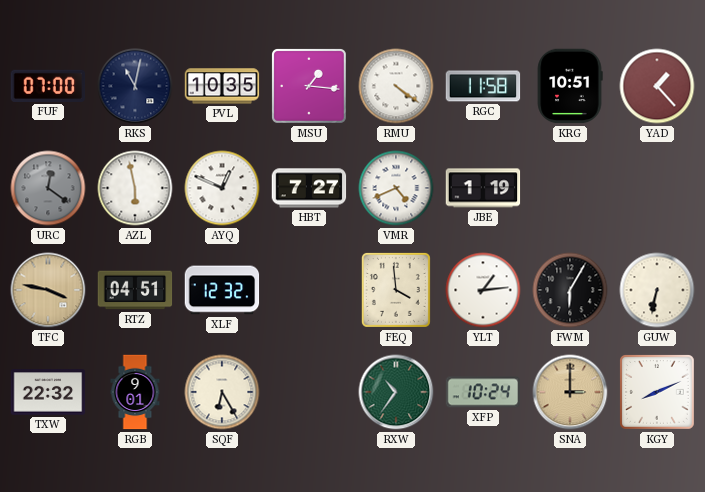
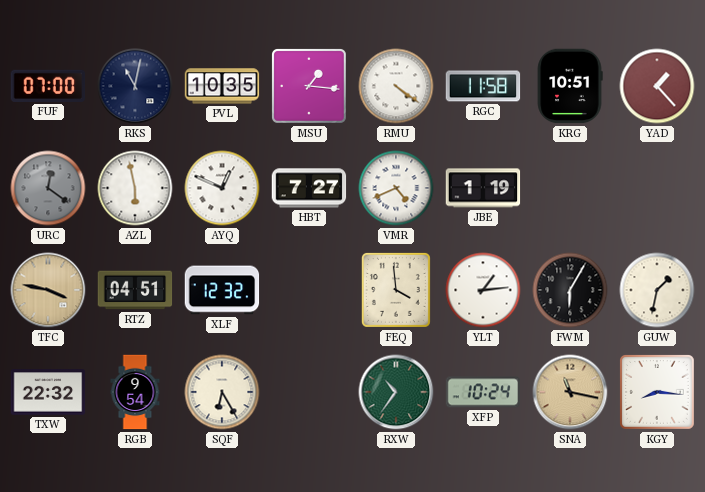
GUW: 6:32 -> 1:32 (657, 290)
RGB: 9:01 -> 9:54 (135, 392)
SNA: 3:00 -> 11:17 (570, 392)
KGY: 8:11 -> 8:16 (658, 393)
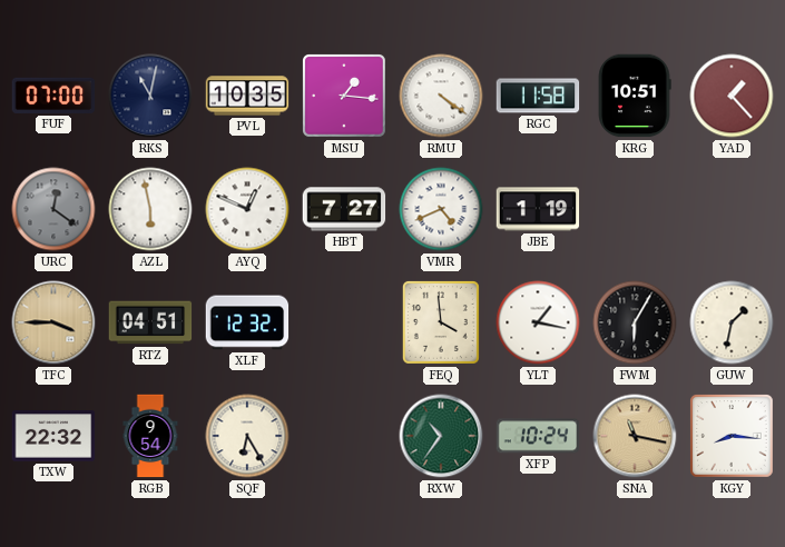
TFC: 3:47 -> 3:45 (53, 322)
YLT: 1:14 -> 1:17 (538, 322)
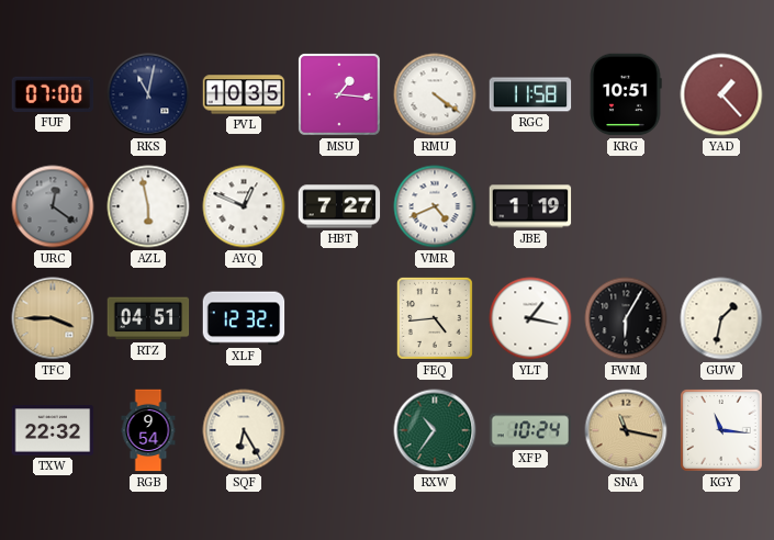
FEQ: 3:59 -> 4:44 (435, 318)
KGY: 8:16 -> 11:16 (722, 431)
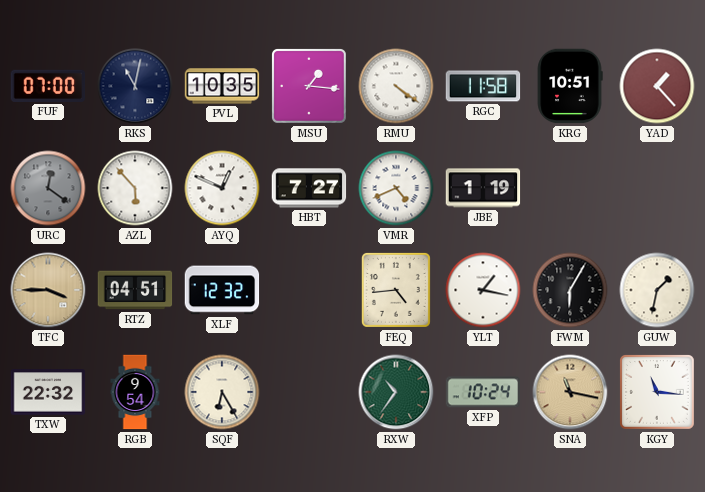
AZL: 5:58 -> 5:53 (135, 188)
